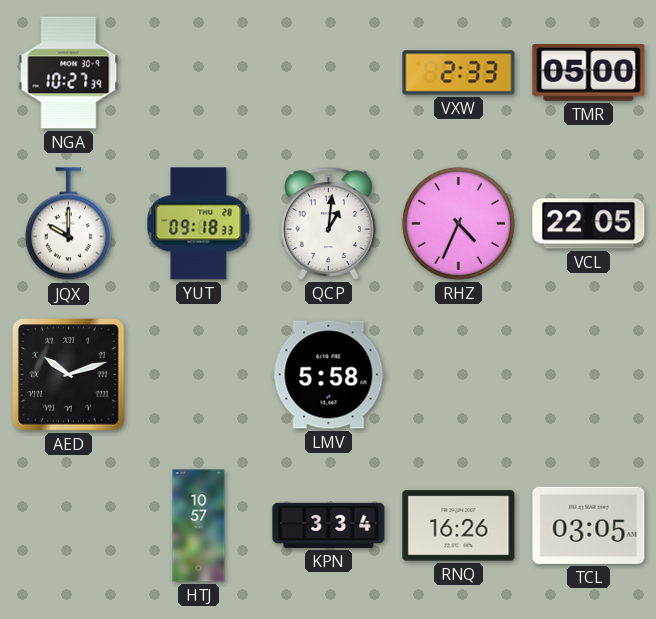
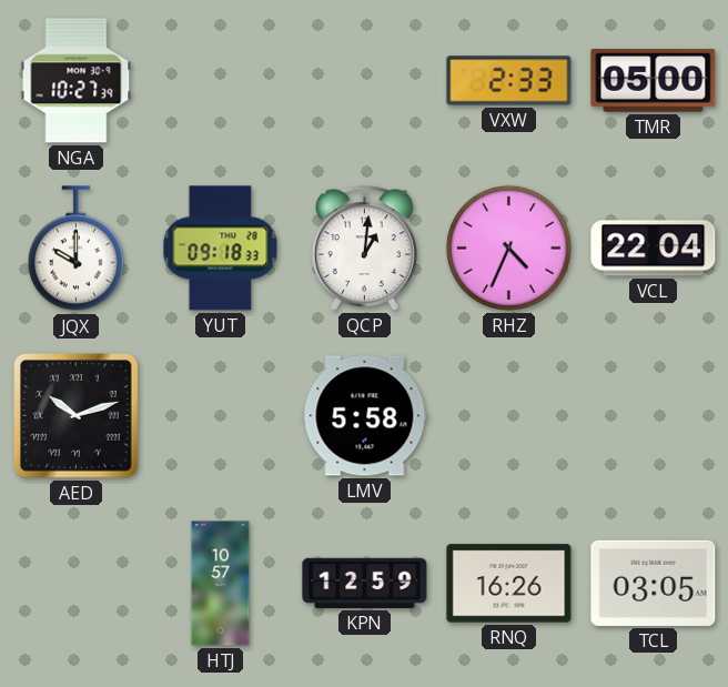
VCL: 22:05 -> 22:04 (654, 249)
KPN: 3:34 -> 12:59 (365, 583)
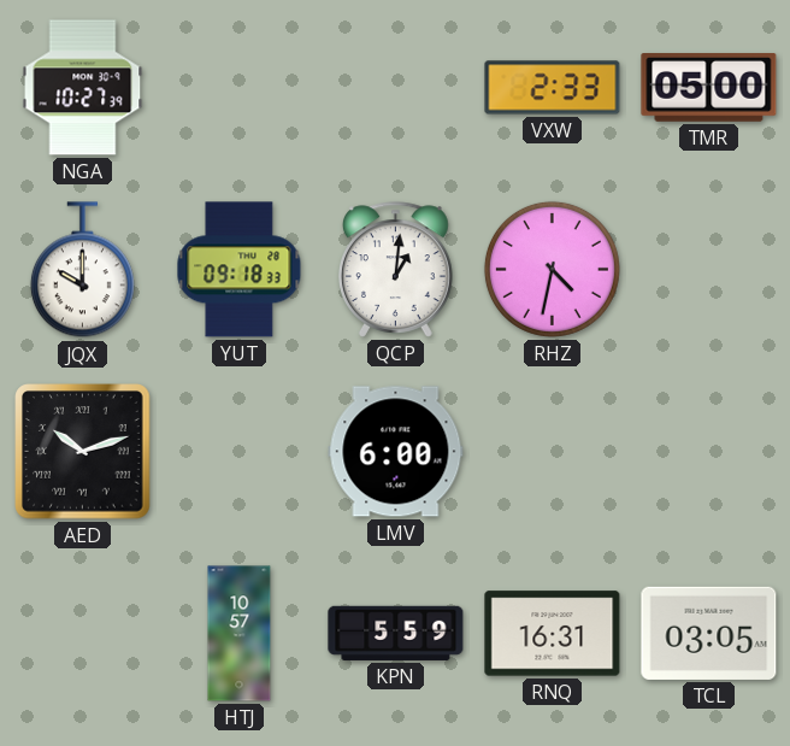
RHZ: 4:34 -> 4:32 (552, 269)
VCL: 22:04 -> none (654, 249)
LMV: 5:58 -> 6:00 (396, 452)
KPN: 12:59 -> 5:59 (396, 633)
RNQ: 16:26 -> 16:31 (553, 634)
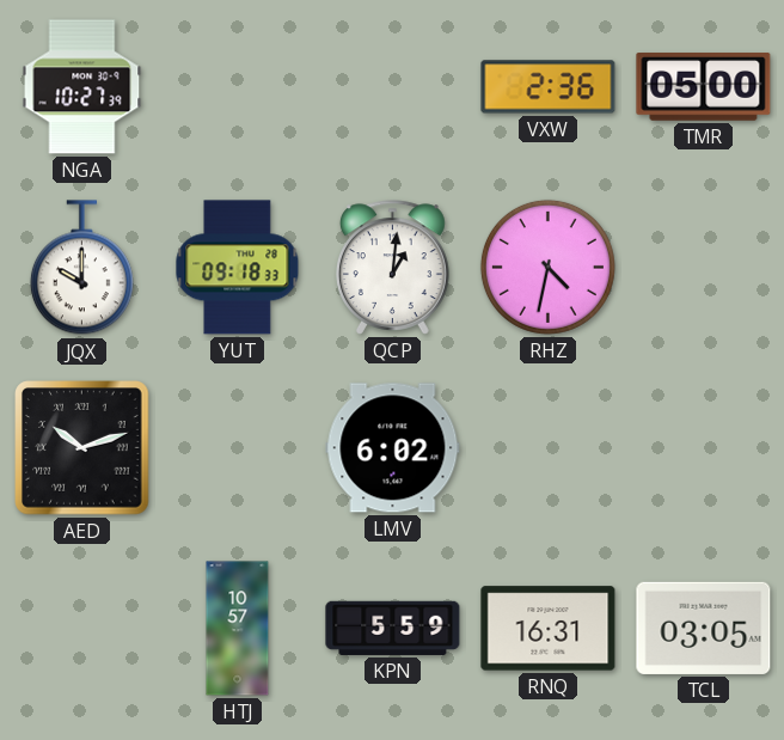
VXW: 2:33 -> 2:36 (549, 87)
LMV: 6:00 -> 6:02 (393, 448)
